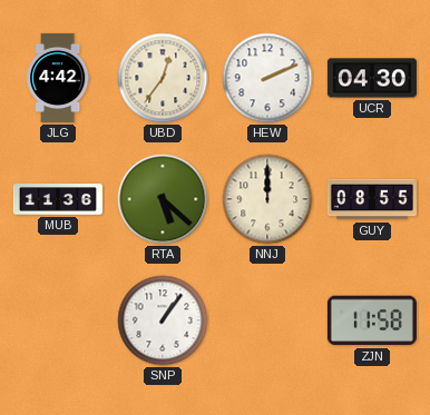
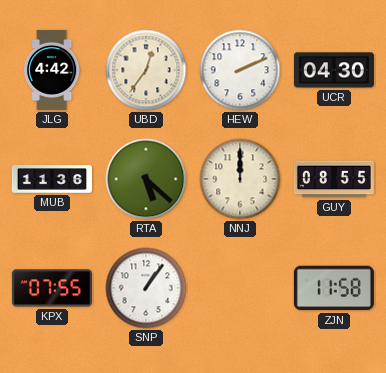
KPX: none -> 07:55 (52, 288)
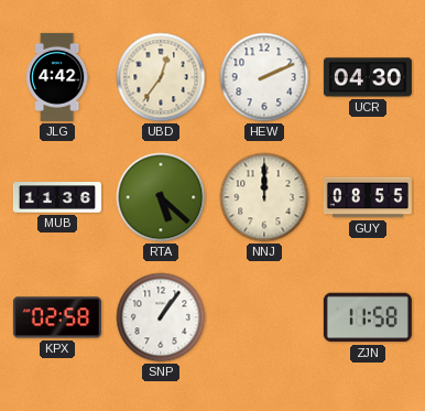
KPX: 07:55 -> 02:58 (57, 317)
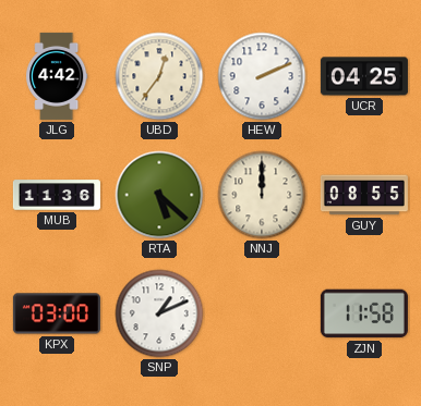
UCR: 04:30 -> 04:25 (364, 76)
KPX: 02:58 -> 03:00 (57, 313)
SNP: 1:06 -> 1:11 (159, 313)
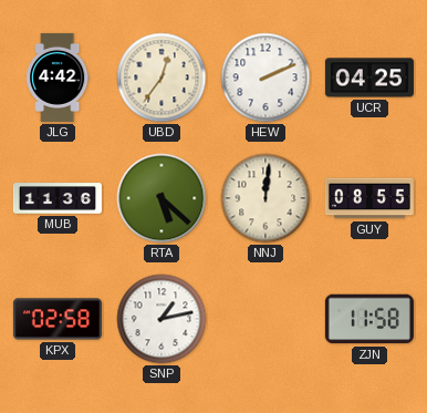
NNJ: 12:00 -> 12:01 (265, 198)
KPX: 03:00 -> 02:58 (58, 319)
SNP: 1:11 -> 1:13 (162, 319)
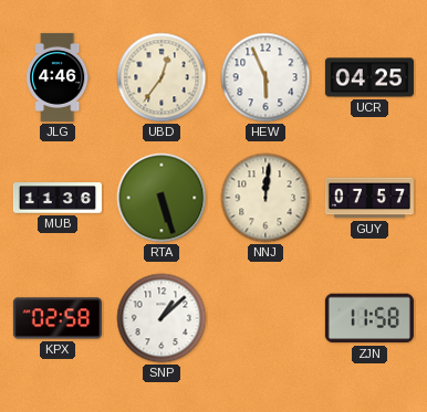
JLG: 4:42 -> 4:46 (58, 77)
HEW: 2:11 -> 5:56 (265, 77)
RTA: 5:22 -> 5:27 (162, 198)
GUY: 08:55 -> 07:57 (369, 198)
SNP: 1:13 -> 1:08 (162, 318)
